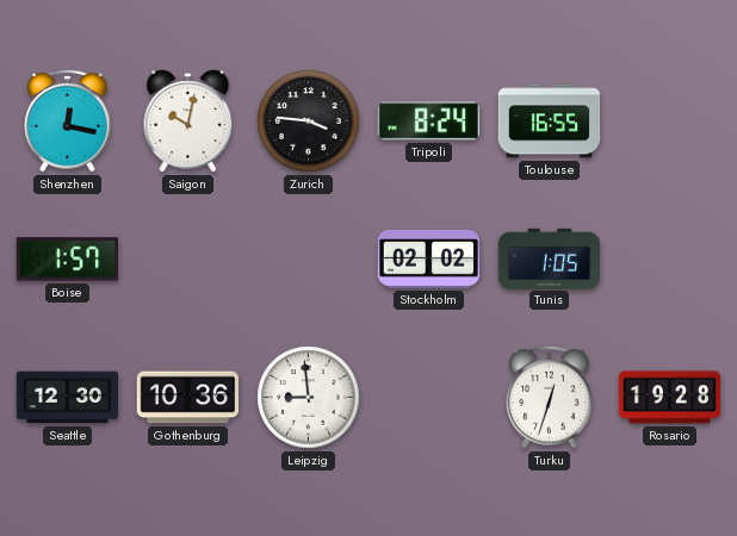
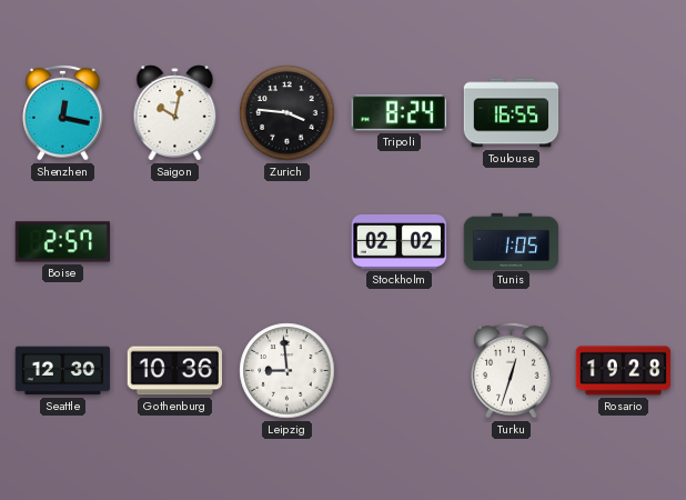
Boise: 1:57 -> 2:57 (63, 242)
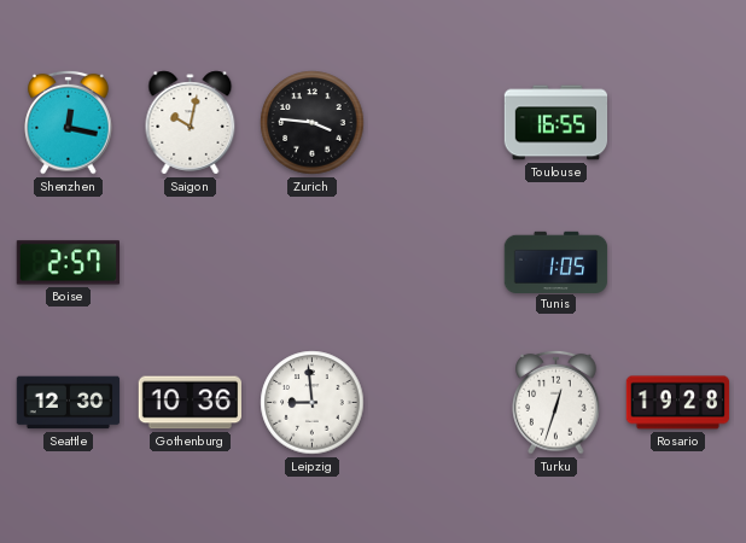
Tripoli: 8:24 -> none (399, 113)
Stockholm: 02:02 -> none (400, 241)
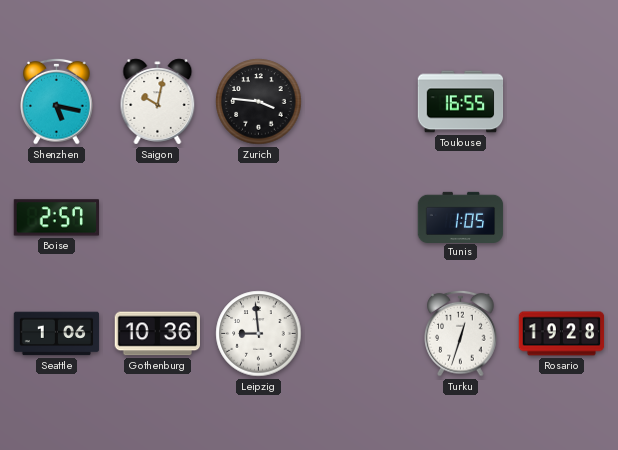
Shenzhen: 12:17 -> 5:17 (57, 101)
Seattle: 12:30 -> 1:06 (57, 334)
